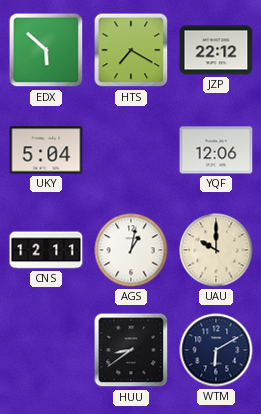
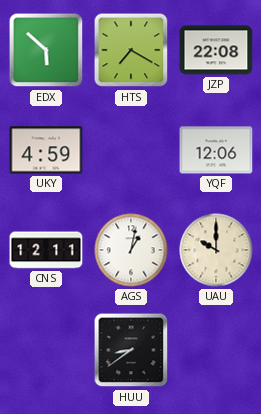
JZP: 22:12 -> 22:08 (216, 50)
UKY: 5:04 -> 4:59 (46, 150)
WTM: 6:10 -> none (216, 350)
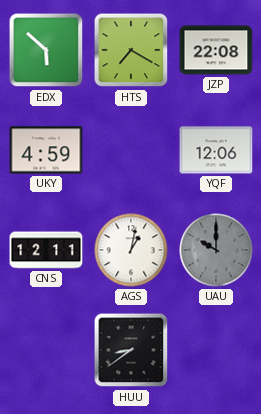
UAU dial: cream -> grey (216, 250)
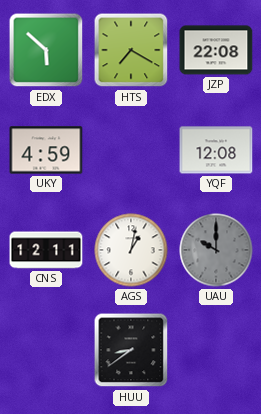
YQF: 12:06 -> 12:08 (216, 150)
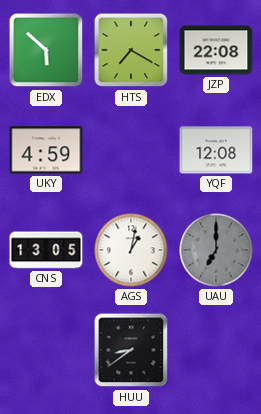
CNS: 12:11 -> 13:05 (46, 250)
UAU: 10:00 -> 7:00 (216, 250)
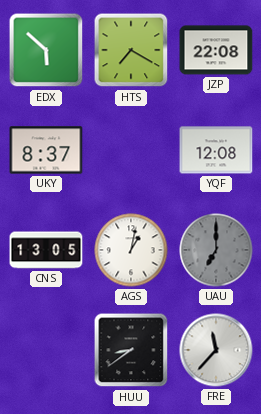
UKY: 4:59 -> 8:37 (46, 150)
FRE: none -> 11:37 (216, 350)
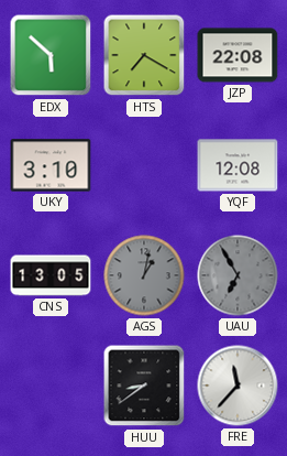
UKY: 8:37 -> 3:10 (51, 165)
AGS dial: white -> grey (144, 275)
UAU: 7:00 -> 6:55 (238, 275)
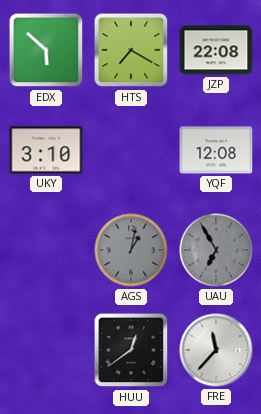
CNS: 13:05 -> none (51, 275)
HUU: 8:39 -> 12:39 (131, 350)
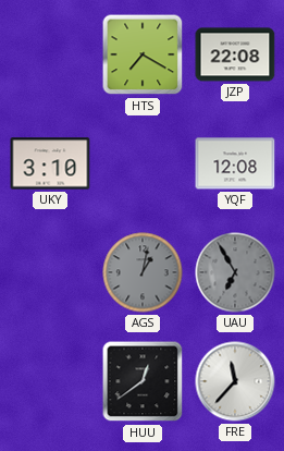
EDX: 5:52 -> none (46, 50)
